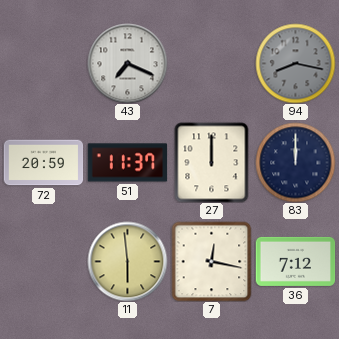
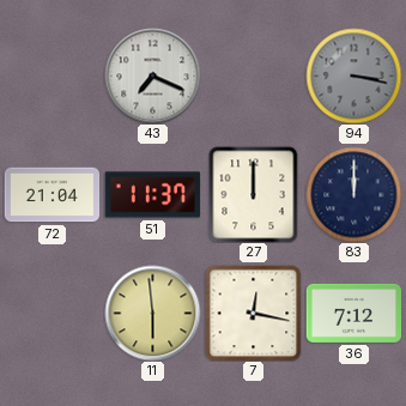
94: 8:17 -> 3:17 (353, 75)
72: 20:59 -> 21:04 (51, 195)
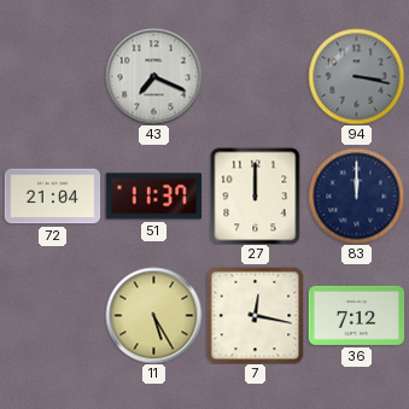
11: 5:59 -> 5:25 (153, 315)
